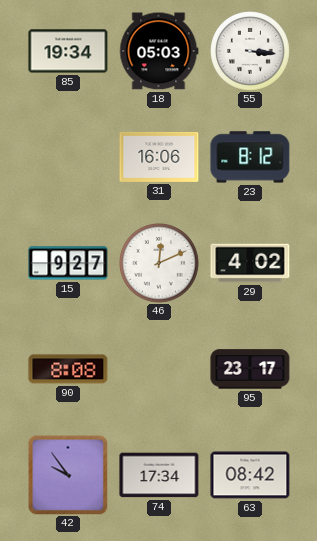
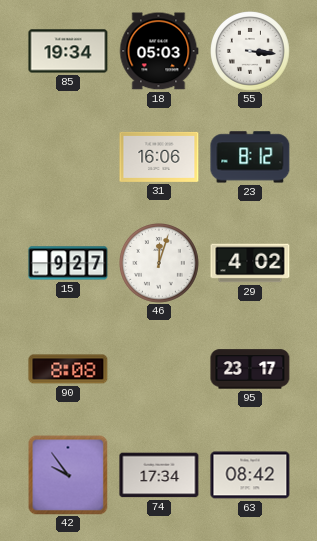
46: 12:11 -> 12:03 (160, 264)
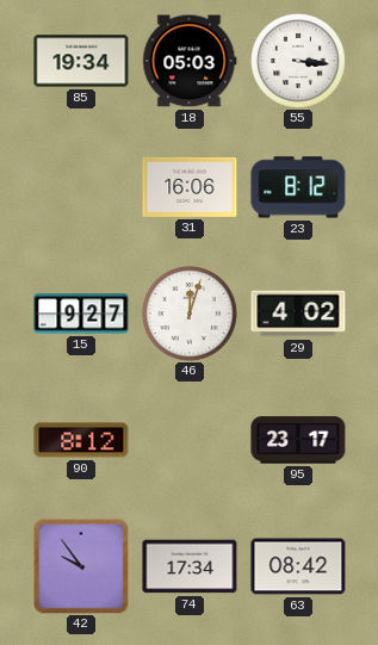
90: 8:08 -> 8:12 (81, 440)
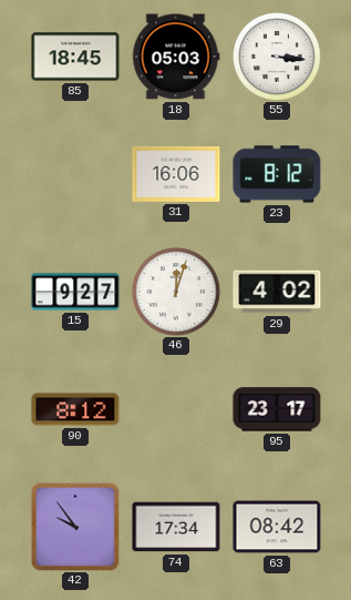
85: 19:34 -> 18:45 (75, 57)
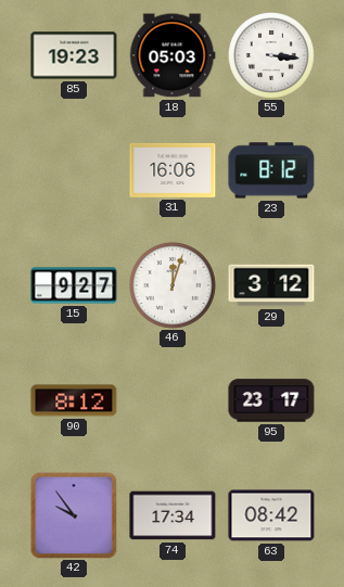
85: 18:45 -> 19:23 (74, 55)
29: 4:02 -> 3:12 (271, 285)
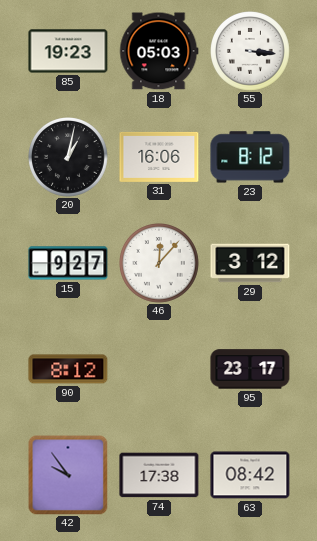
20: none -> 1:02 (69, 158)
46: 12:03 -> 12:07 (160, 264)
74: 17:34 -> 17:38 (159, 475)
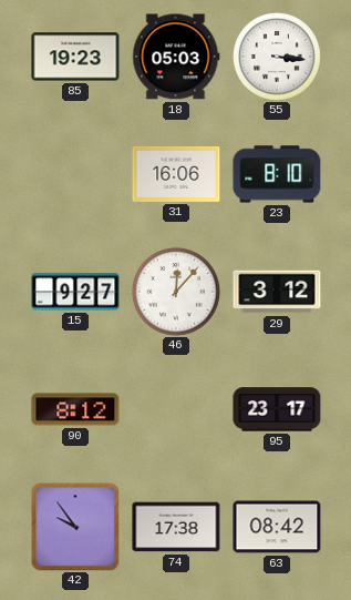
20: 1:02 -> none (69, 158)
23: 8:12 -> 8:10 (277, 174)
